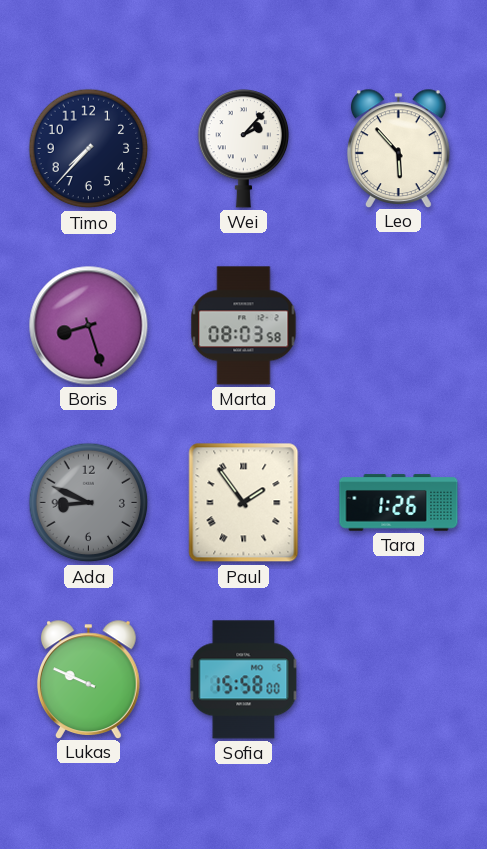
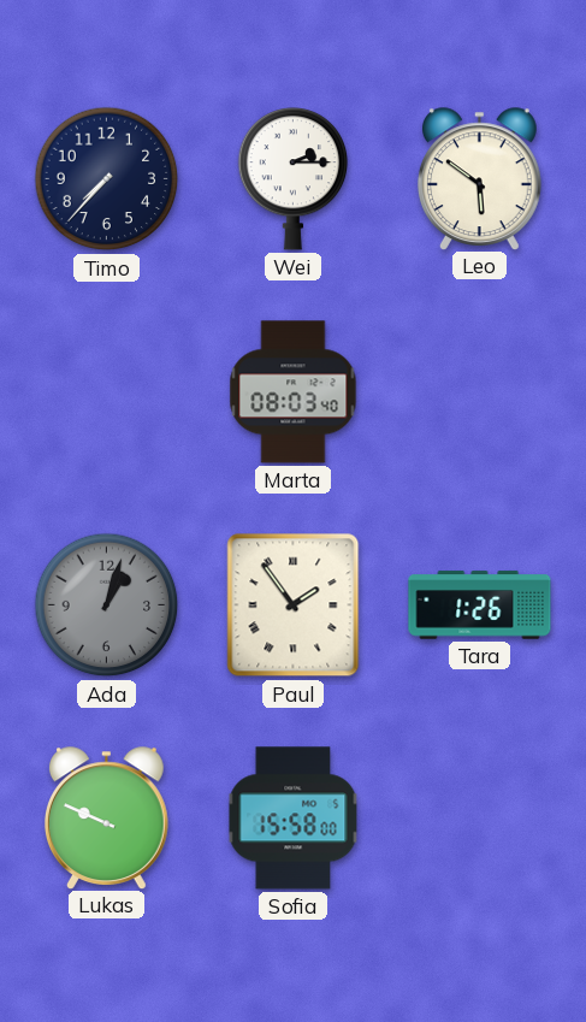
Wei: 2:07 -> 2:15 (294, 179)
Leo: 5:53 -> 5:51 (479, 178)
Boris: 8:27 -> none (89, 326)
Marta: 08:03:58 -> 08:03:40 (294, 392)
Ada: 8:49 -> 1:03 (107, 605)
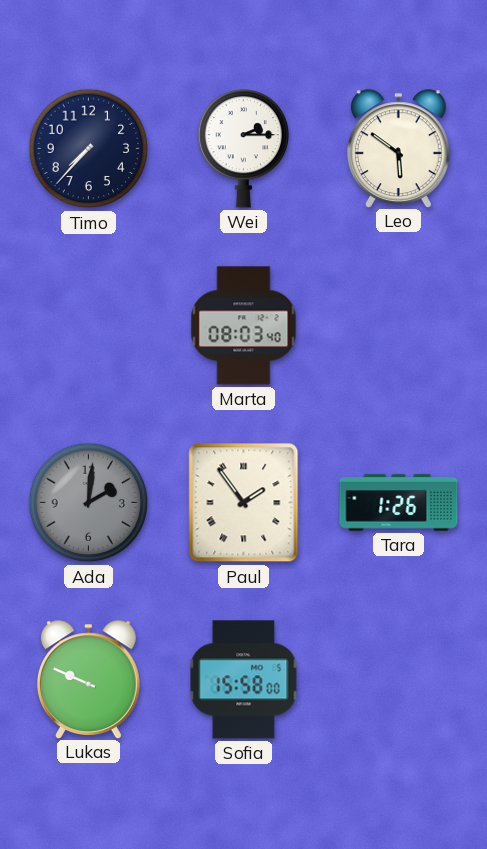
Ada: 1:03 -> 2:01 (89, 503)
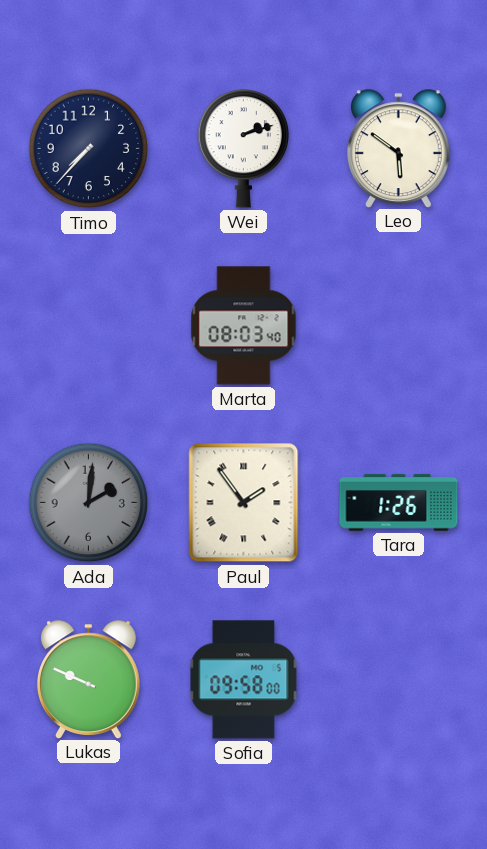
Wei: 2:15 -> 2:12 (244, 149)
Sofia: 15:58 -> 09:58 (244, 680)
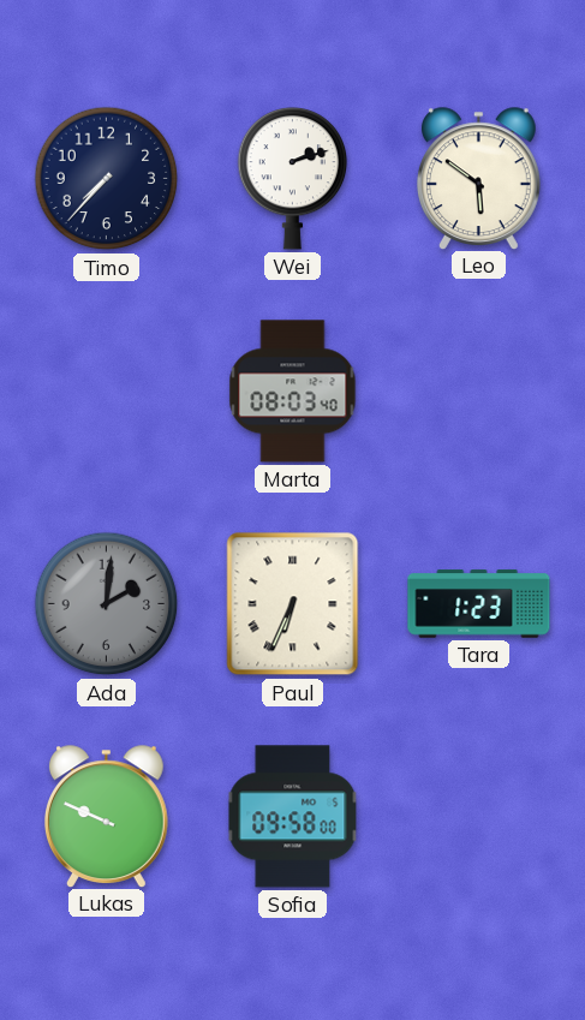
Paul: 1:54 -> 6:34 (293, 604)
Tara: 1:26 -> 1:23 (479, 604)
